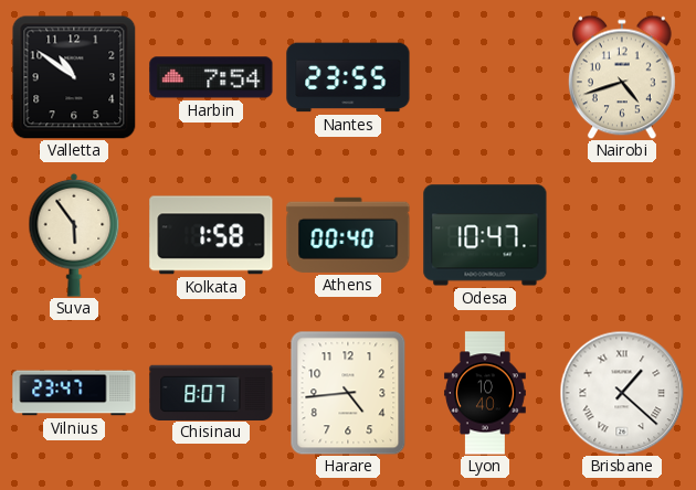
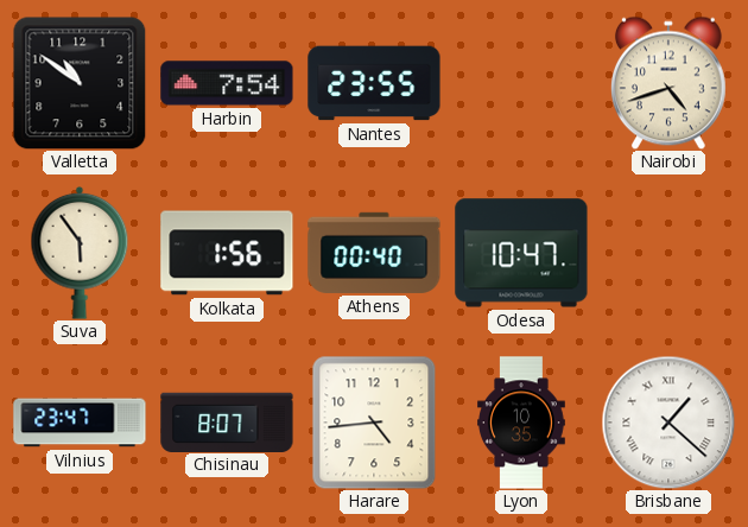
Kolkata: 1:58 -> 1:56 (227, 253)
Lyon: 10:40 -> 10:35 (521, 423)
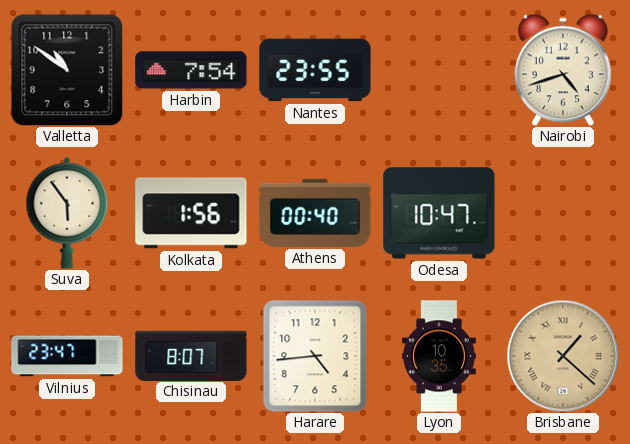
Brisbane dial: white -> champagne (563, 356)
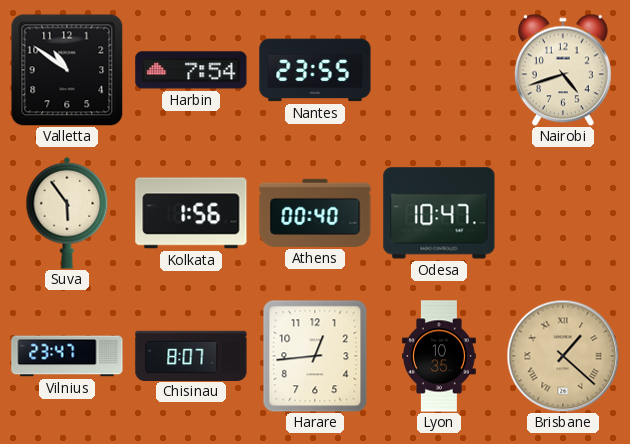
Harare: 4:44 -> 12:44 (315, 356)
